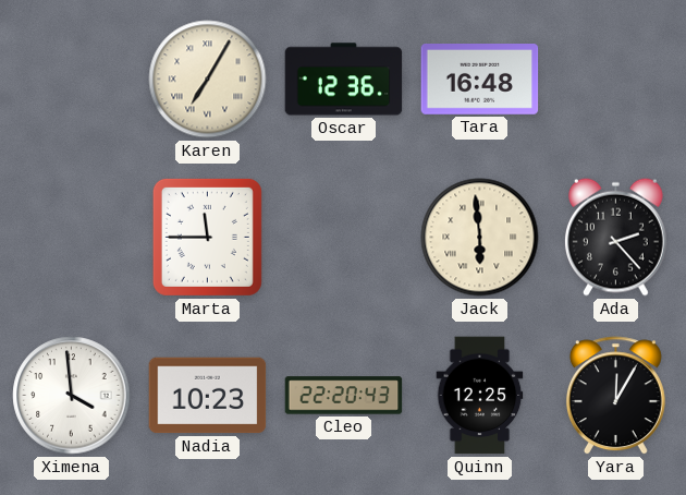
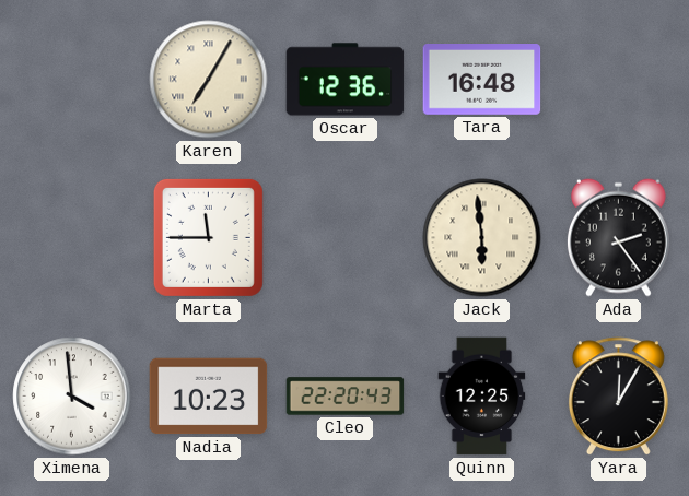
Ada: 2:23 -> 2:24 (618, 237)
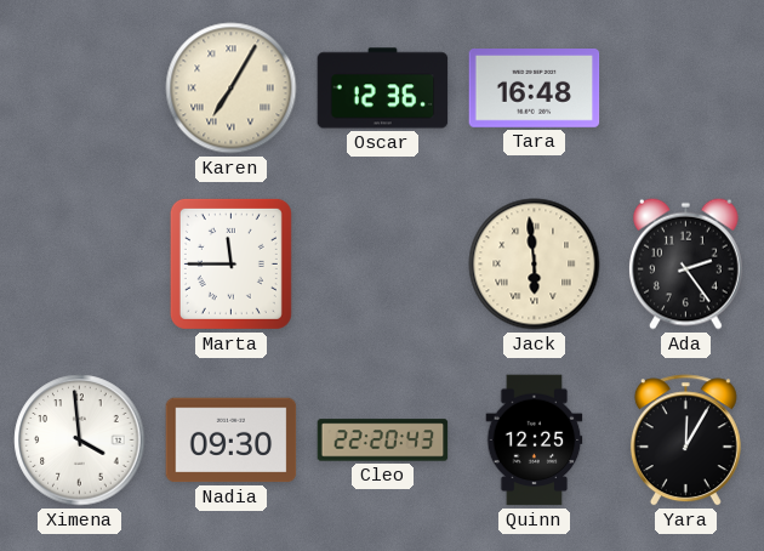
Nadia: 10:23 -> 09:30 (232, 441)
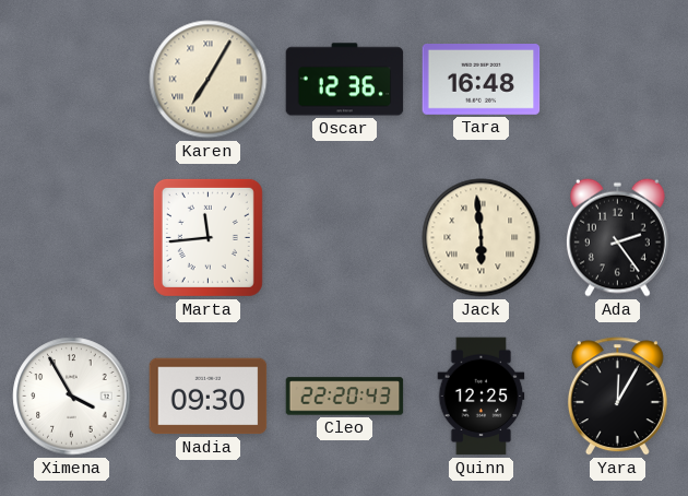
Marta: 11:45 -> 11:44 (207, 237)
Ximena: 3:59 -> 3:55 (72, 397)
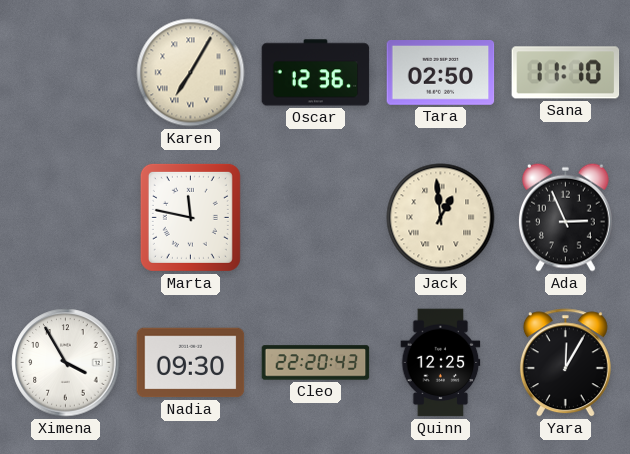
Tara: 16:48 -> 02:50 (441, 73)
Sana: none -> 11:10 (566, 73)
Marta: 11:44 -> 11:47 (190, 217)
Jack: 5:59 -> 12:59 (441, 218)
Ada: 2:24 -> 2:56 (565, 217)
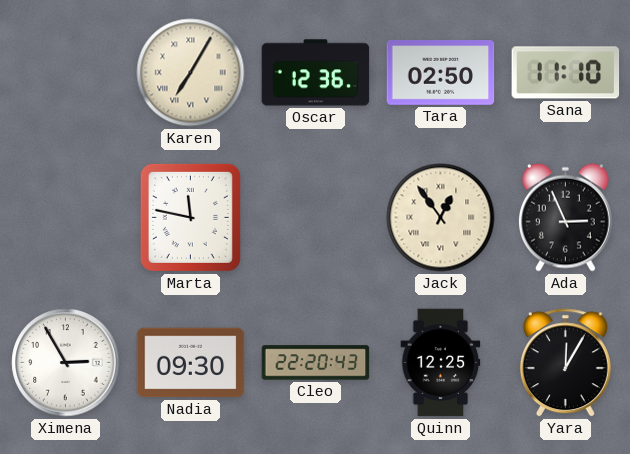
Jack: 12:59 -> 12:54 (441, 218)
Ximena: 3:55 -> 2:55 (66, 363)
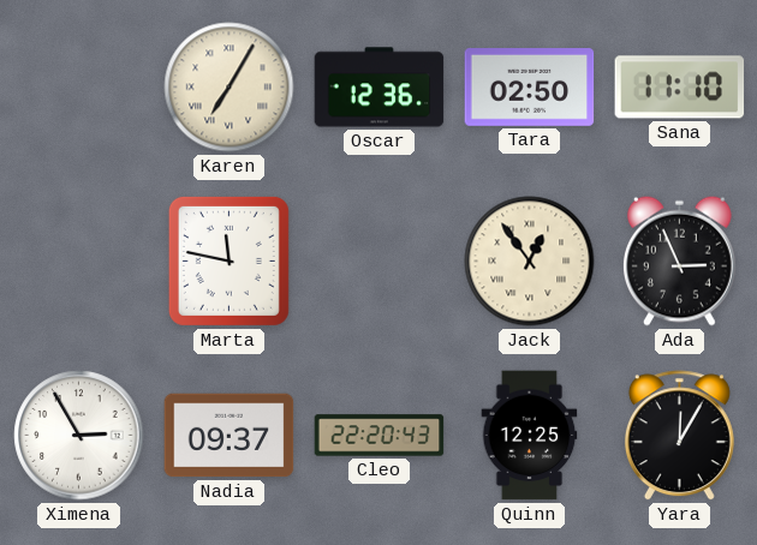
Nadia: 09:30 -> 09:37 (230, 436)
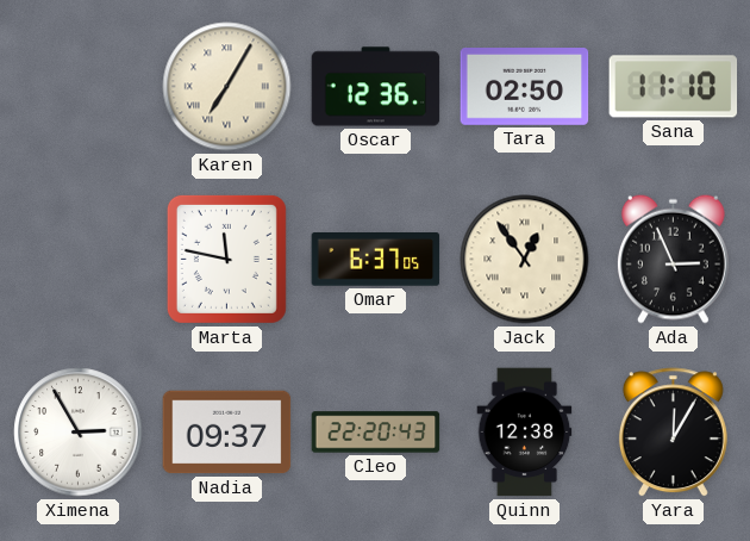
Omar: none -> 6:37 (376, 260)
Quinn: 12:25 -> 12:38 (525, 433)
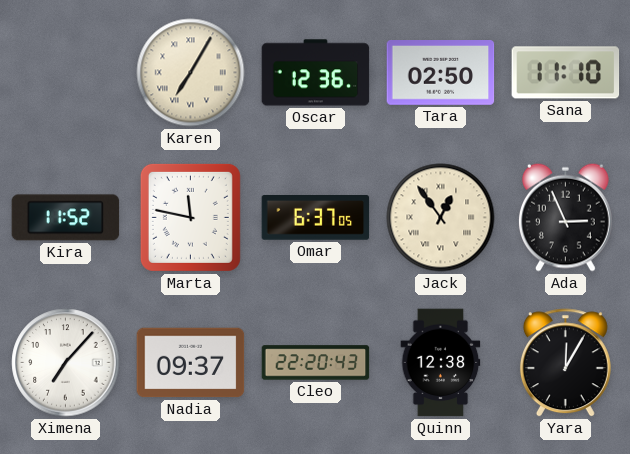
Kira: none -> 11:52 (66, 218)
Ximena: 2:55 -> 7:07 (66, 363)
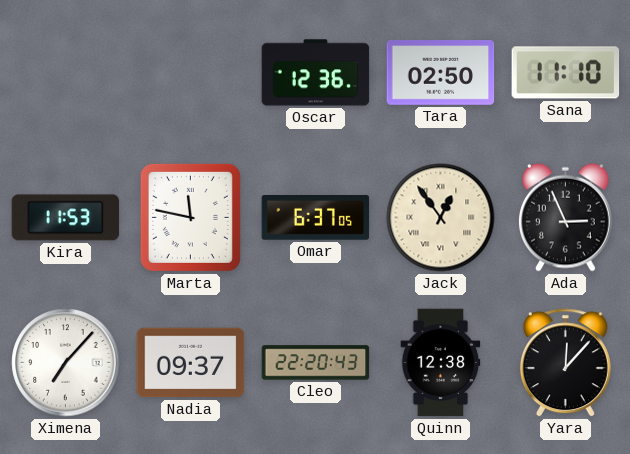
Karen: 7:05 -> none (191, 73)
Kira: 11:52 -> 11:53 (66, 218)
Yara: 12:05 -> 12:07 (565, 363)
